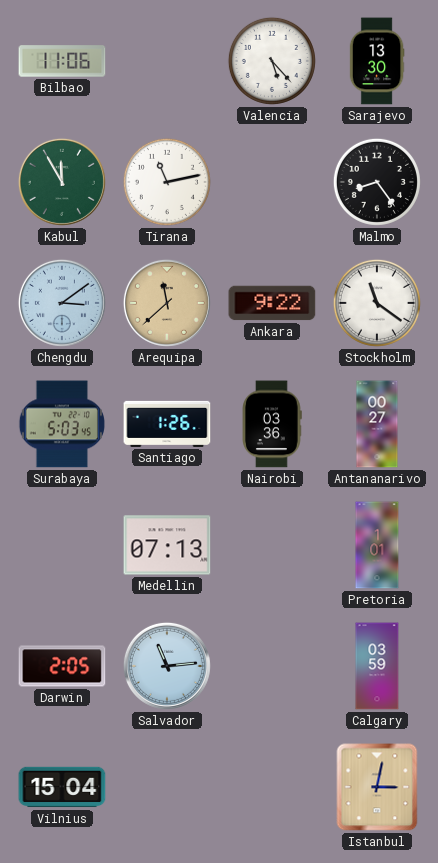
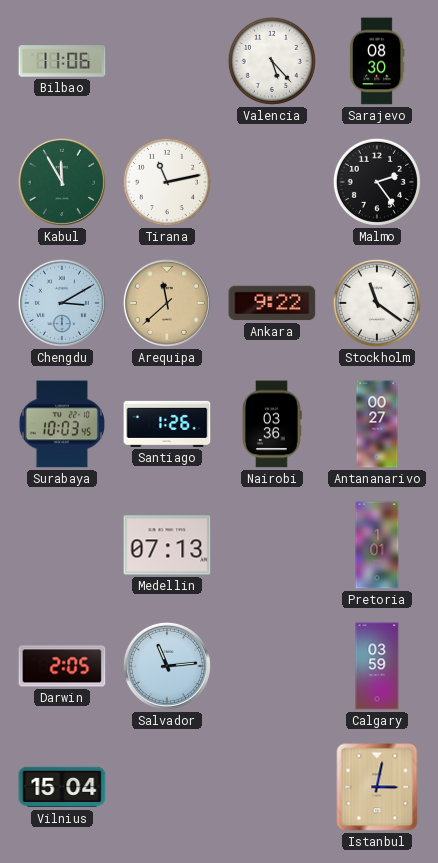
Sarajevo: 13:30 -> 08:30 (377, 61)
Malmo: 8:24 -> 2:24 (377, 182)
Chengdu: 3:09 -> 3:10 (62, 303)
Surabaya: 5:03 -> 10:03 (62, 424)
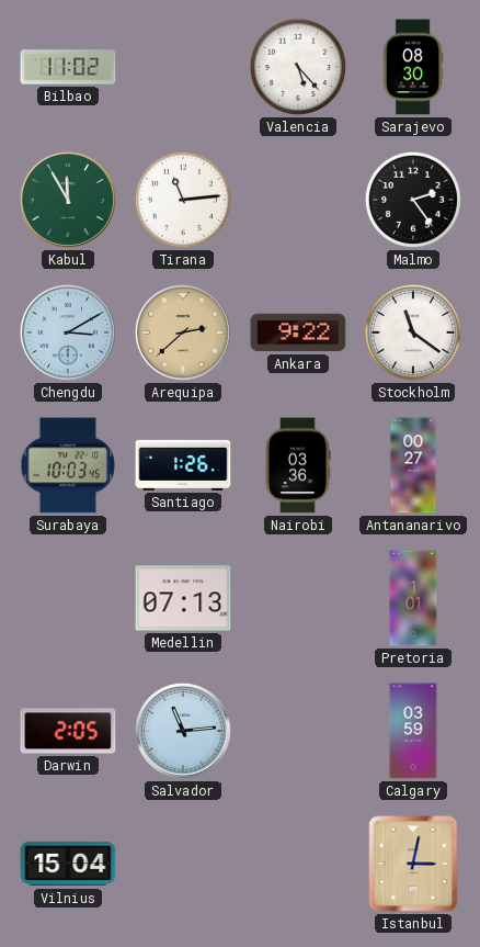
Bilbao: 11:06 -> 11:02 (68, 67)
Tirana: 11:13 -> 11:14 (183, 200)
Arequipa: 11:38 -> 2:38 (183, 332)
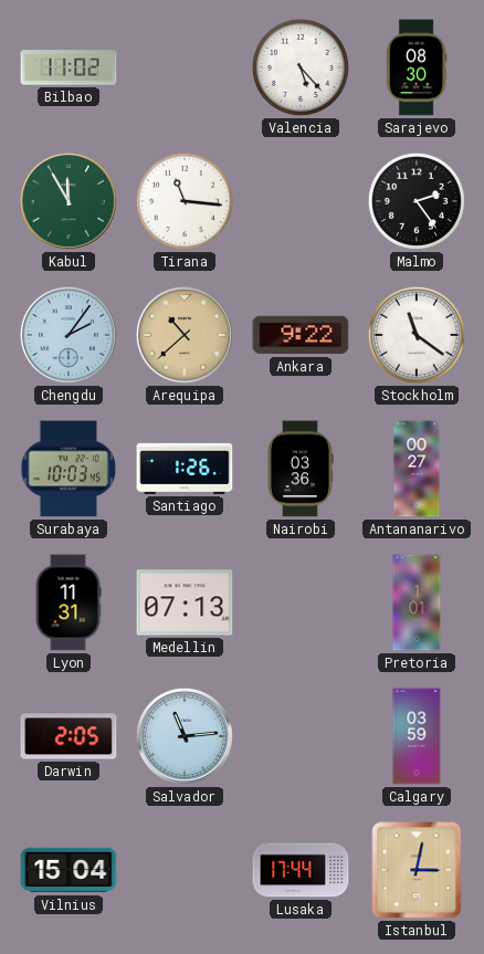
Tirana: 11:14 -> 11:16 (185, 201)
Chengdu: 3:10 -> 2:06 (69, 335)
Arequipa: 2:38 -> 10:38 (185, 335)
Lyon: none -> 11:31 (69, 602)
Lusaka: none -> 17:44 (301, 870)
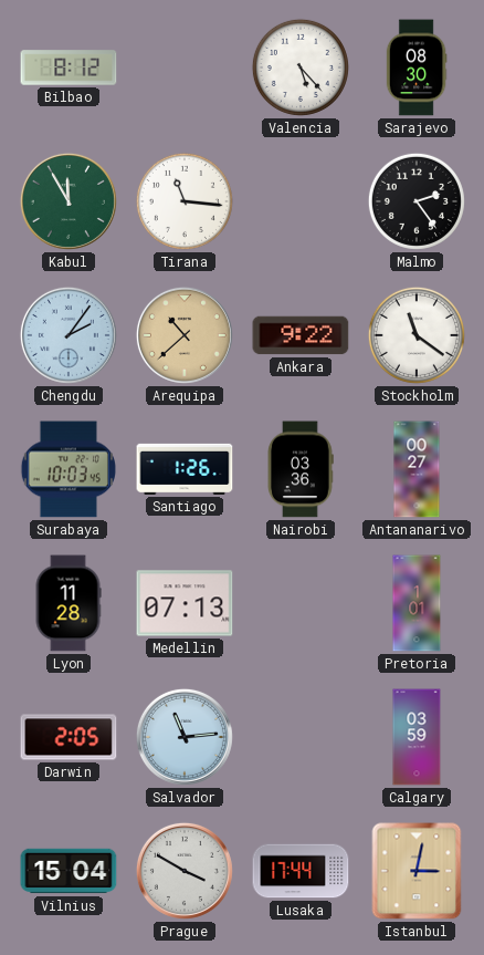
Bilbao: 11:02 -> 8:12 (69, 68)
Lyon: 11:31 -> 11:28 (69, 603)
Prague: none -> 3:50 (185, 871)
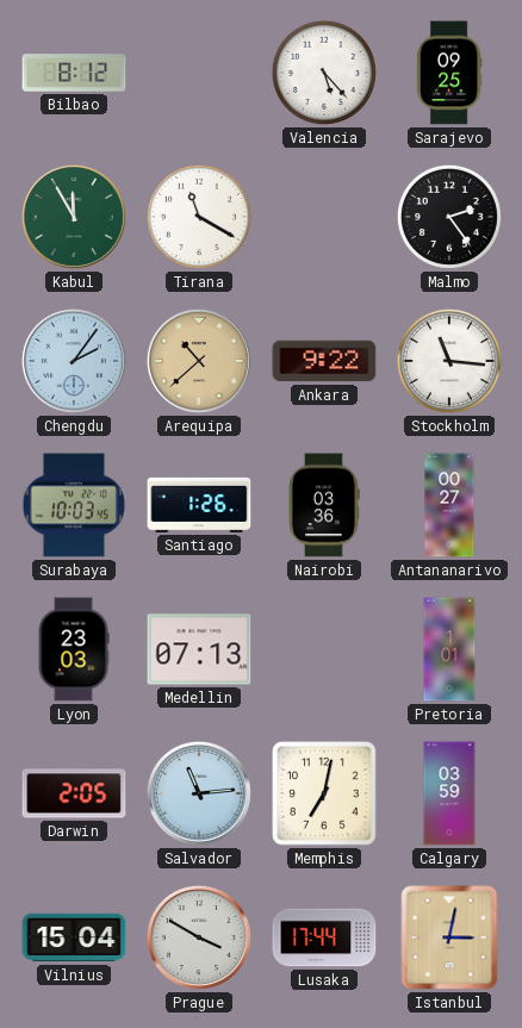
Sarajevo: 08:30 -> 09:25 (449, 73)
Tirana: 11:16 -> 11:20 (199, 217)
Stockholm: 11:21 -> 11:16 (449, 361)
Lyon: 11:28 -> 23:03 (74, 649)
Memphis: none -> 7:02 (324, 793)
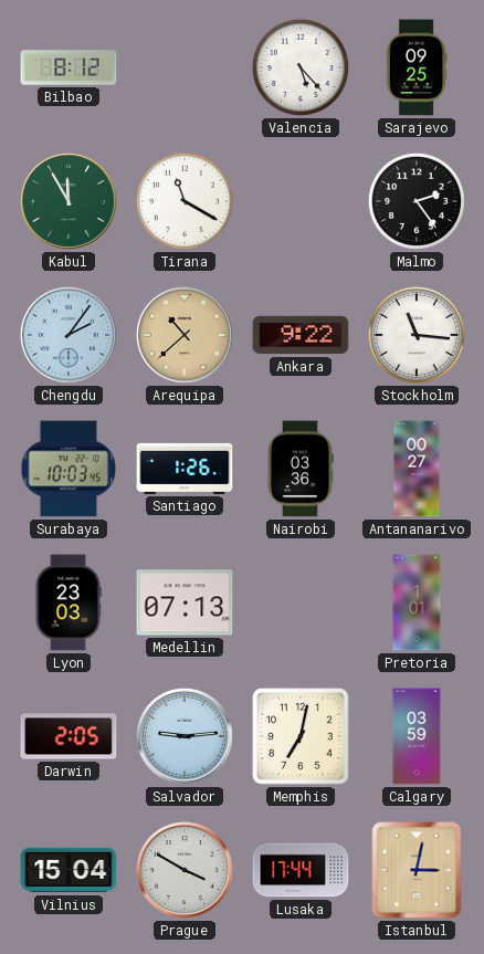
Salvador: 11:14 -> 9:14 (185, 736)
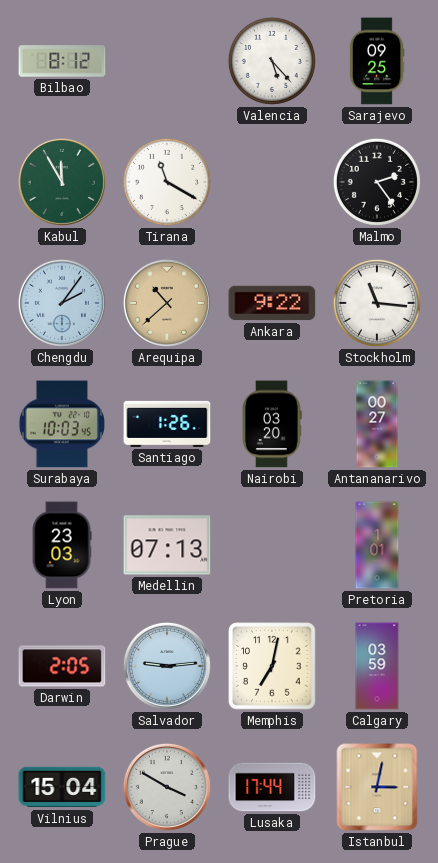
Nairobi: 03:36 -> 03:20 (272, 424)
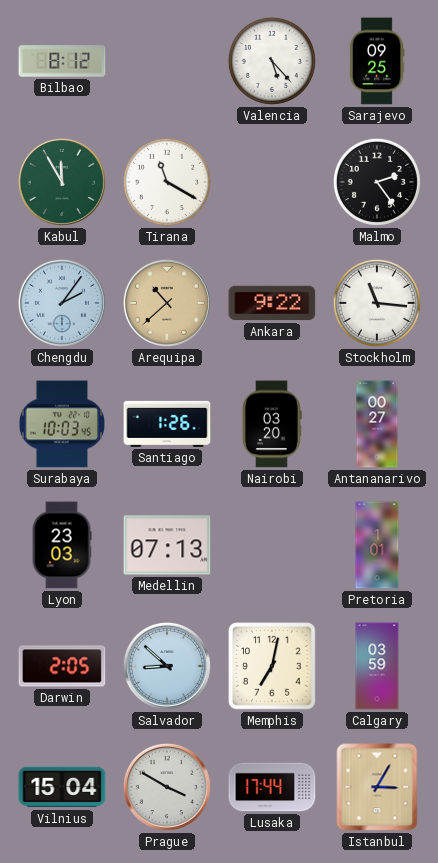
Salvador: 9:14 -> 8:52 (167, 666)
Istanbul: 3:02 -> 3:05 (377, 787)
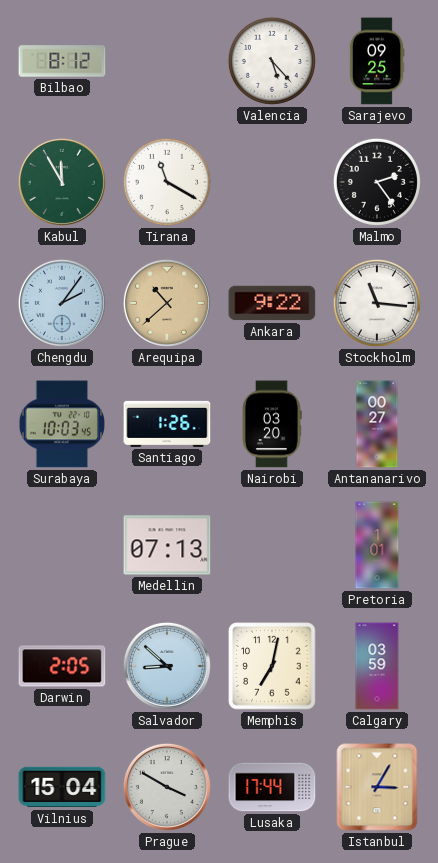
Lyon: 23:03 -> none (62, 545)
